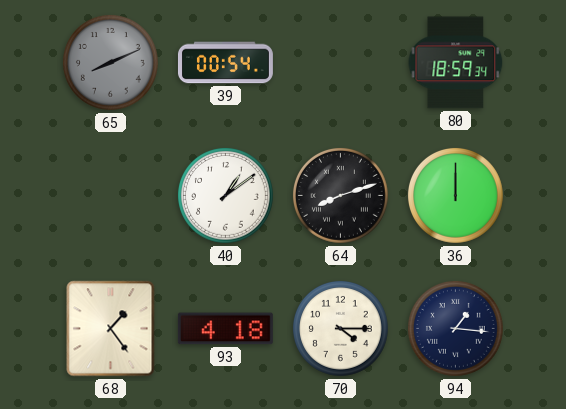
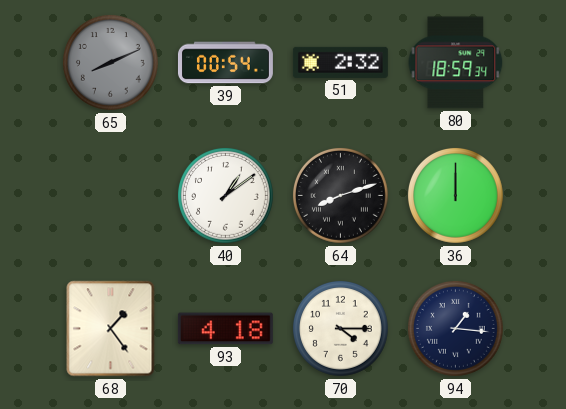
51: none -> 2:32 (340, 62)
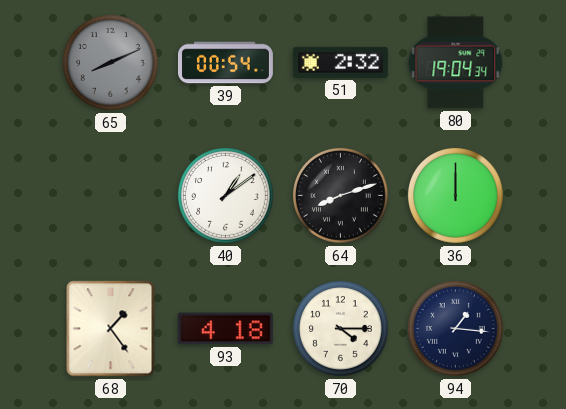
80: 18:59 -> 19:04 (456, 63)
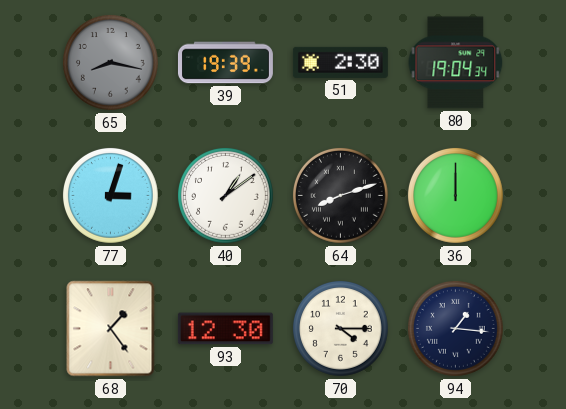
65: 8:11 -> 8:17 (111, 63)
39: 00:54 -> 19:39 (225, 63)
51: 2:32 -> 2:30 (340, 62)
77: none -> 3:03 (111, 196)
93: 4:18 -> 12:30 (225, 329)
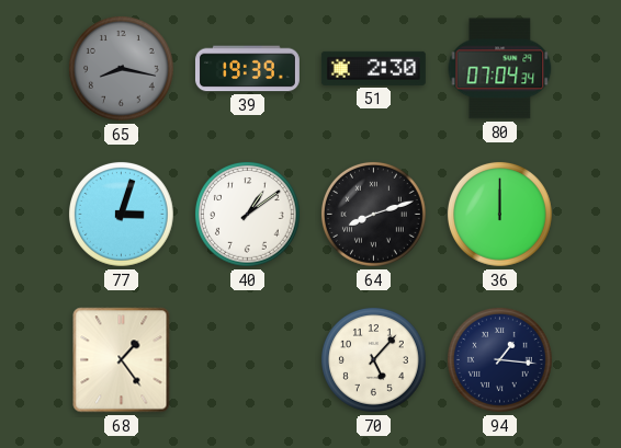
80: 19:04 -> 07:04 (500, 69)
93: 12:30 -> none (225, 329)
70: 4:15 -> 5:07 (374, 360)
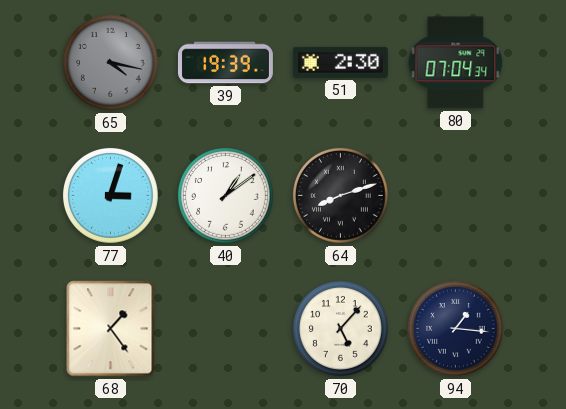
65: 8:17 -> 4:17 (111, 63)
36: 12:00 -> none (500, 215)
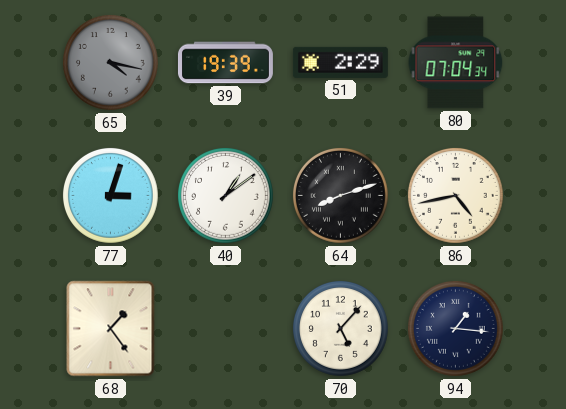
51: 2:30 -> 2:29 (340, 62)
86: none -> 4:43 (456, 196)
